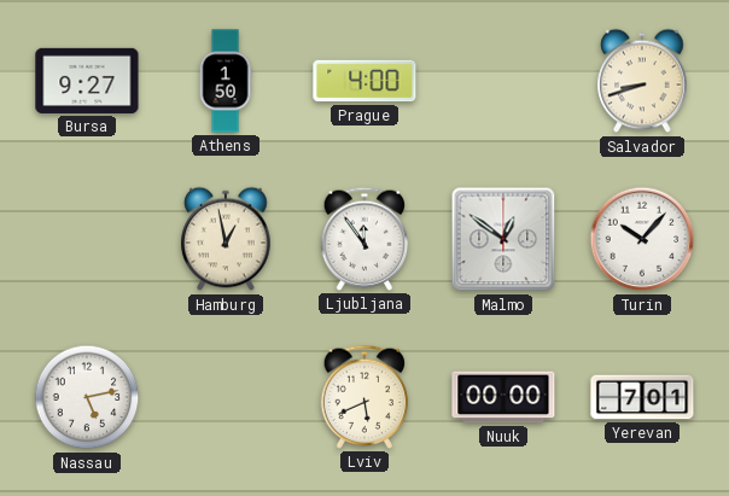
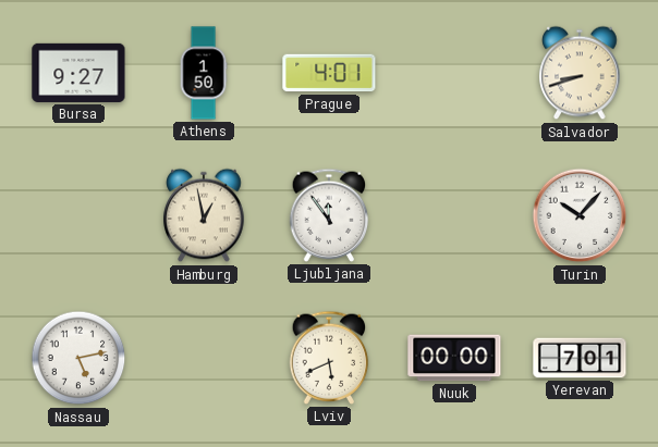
Prague: 4:00 -> 4:01 (329, 73)
Malmo: 12:51 -> none (503, 239)
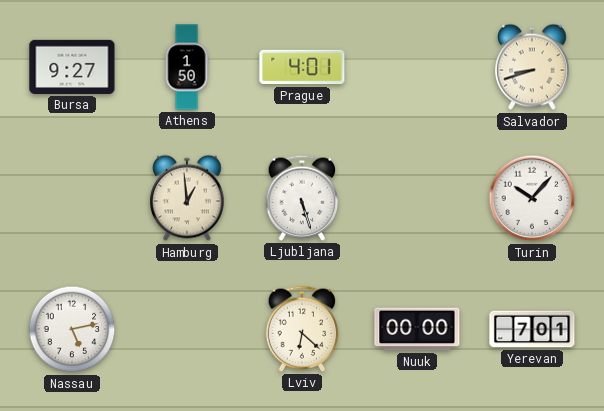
Hamburg: 12:58 -> 12:59 (187, 198)
Ljubljana: 11:54 -> 5:27 (302, 198)
Lviv: 5:41 -> 6:22 (302, 329)
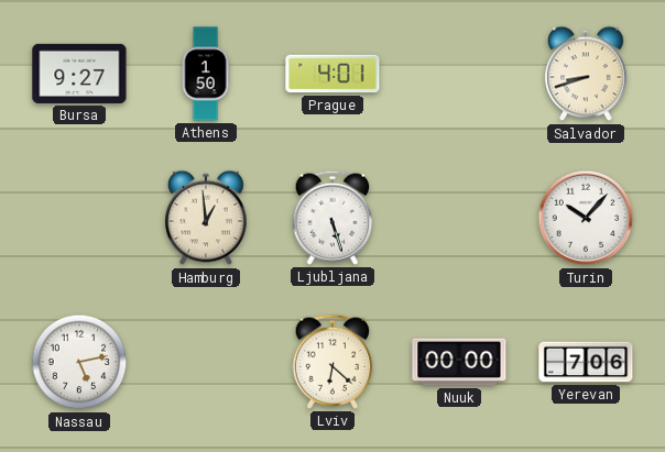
Yerevan: 7:01 -> 7:06 (586, 362)
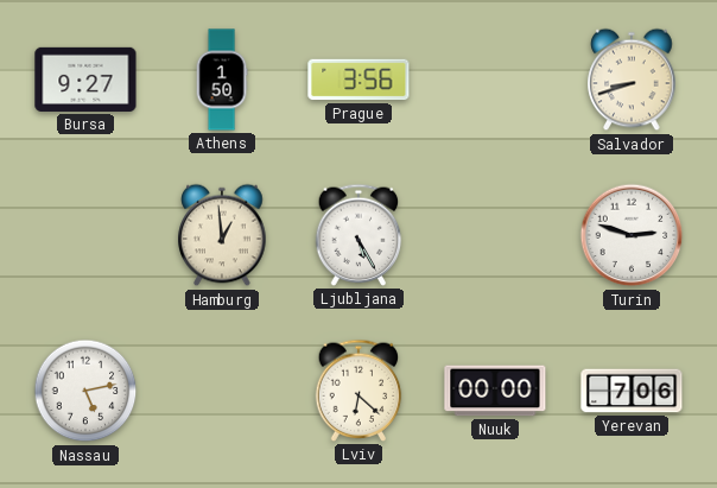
Prague: 4:01 -> 3:56 (358, 80)
Ljubljana: 5:27 -> 5:25 (358, 235)
Turin: 10:07 -> 2:48 (632, 235)
